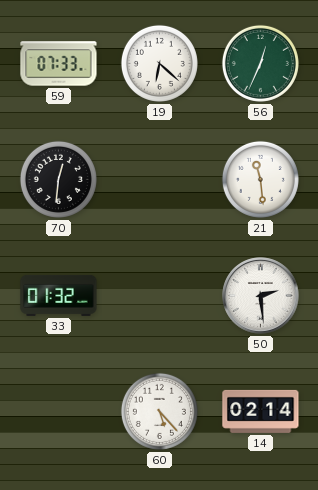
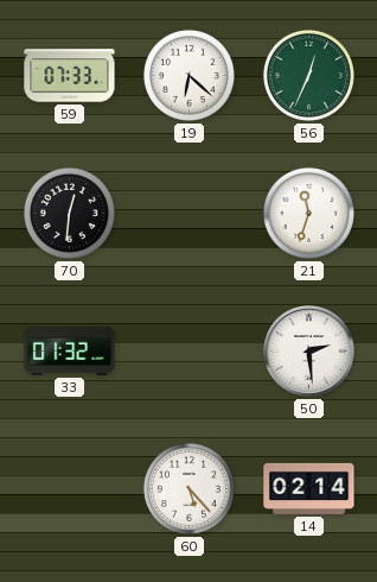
21: 11:29 -> 11:33 (308, 213)
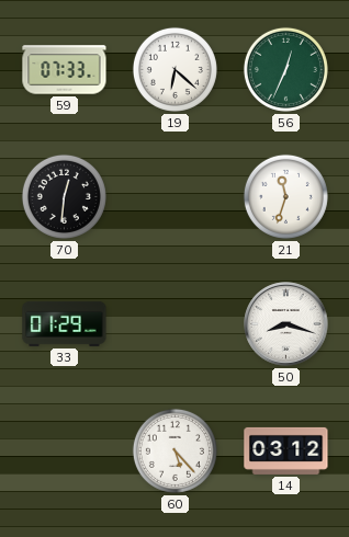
33: 01:32 -> 01:29 (65, 323)
50: 2:29 -> 8:18 (286, 324)
14: 02:14 -> 03:12 (286, 450)
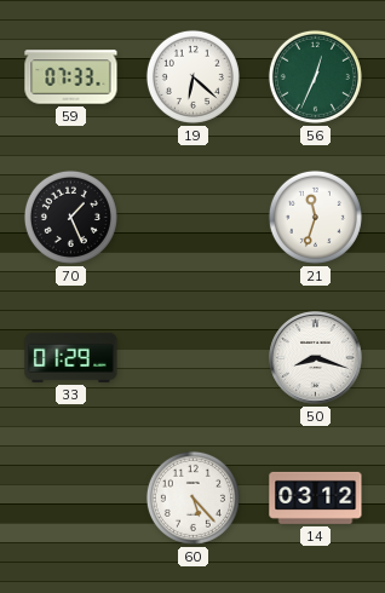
70: 12:31 -> 1:26 (70, 217)
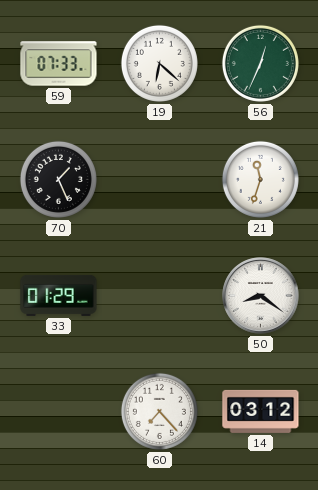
50: 8:18 -> 8:21 (261, 296)
60: 5:23 -> 7:23 (159, 411)
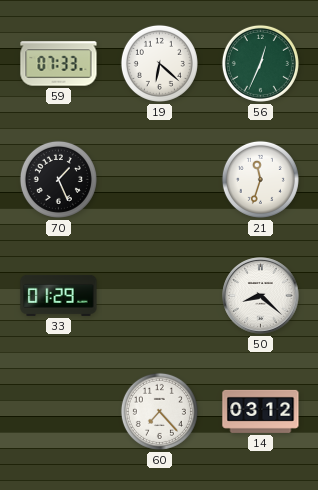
50: 8:21 -> 8:22 (261, 296)
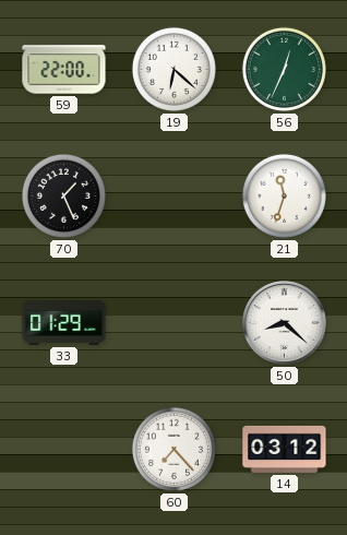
59: 07:33 -> 22:00 (64, 70)
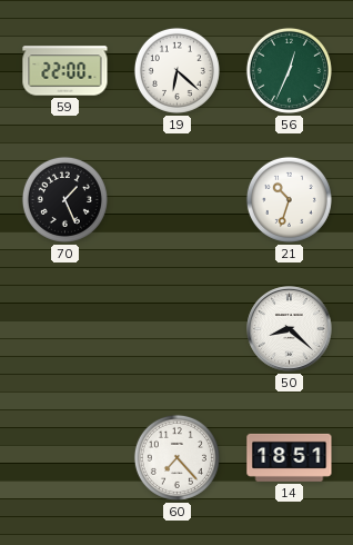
21: 11:33 -> 10:33 (289, 199)
33: 01:29 -> none (64, 322)
14: 03:12 -> 18:51 (290, 457)
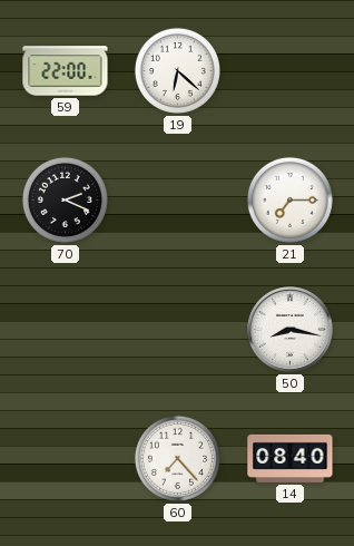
56: 12:34 -> none (289, 70)
70: 1:26 -> 2:19 (65, 199)
21: 10:33 -> 7:15 (289, 199)
50: 8:22 -> 8:17 (291, 330)
14: 18:51 -> 08:40 (291, 458)
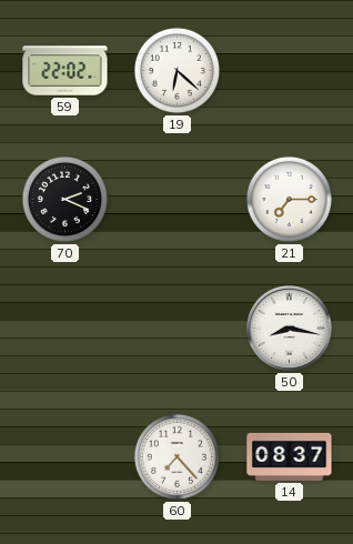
59: 22:00 -> 22:02 (65, 71)
14: 08:40 -> 08:37 (290, 456)
